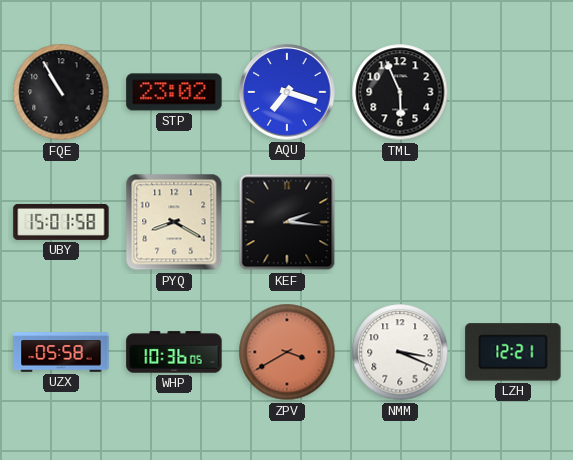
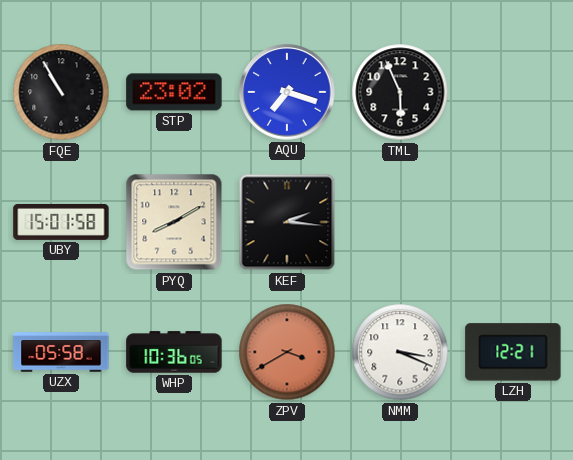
PYQ: 8:20 -> 8:10 (174, 222)
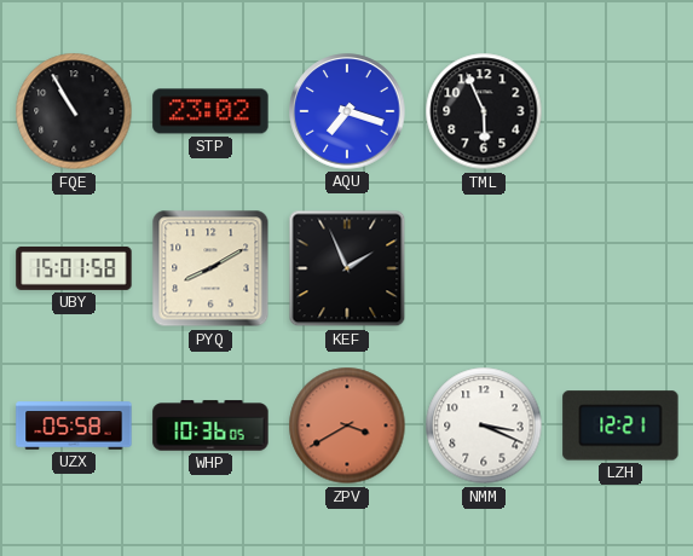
KEF: 2:16 -> 1:56 (347, 268)
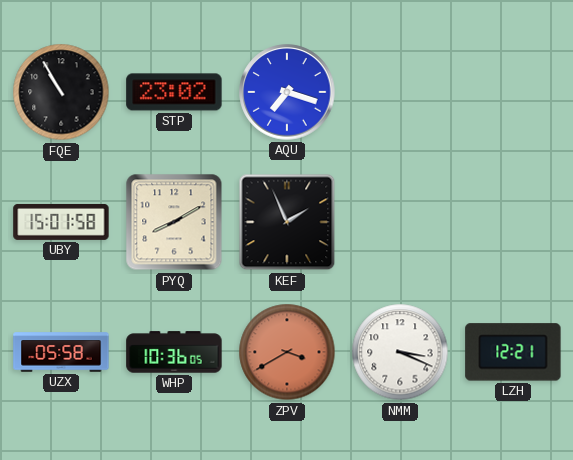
TML: 5:56 -> none (484, 111)
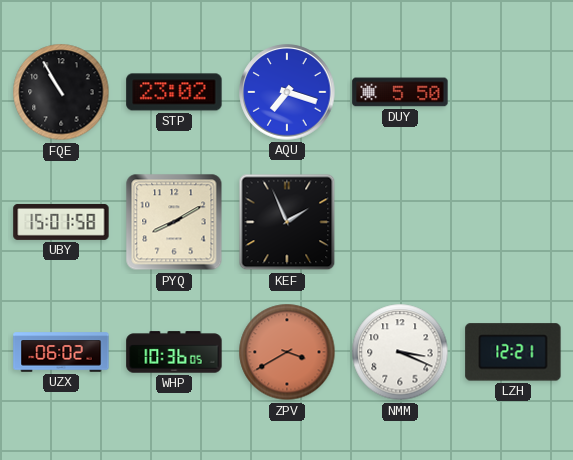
DUY: none -> 5:50 (400, 92)
UZX: 05:58 -> 06:02 (61, 352)
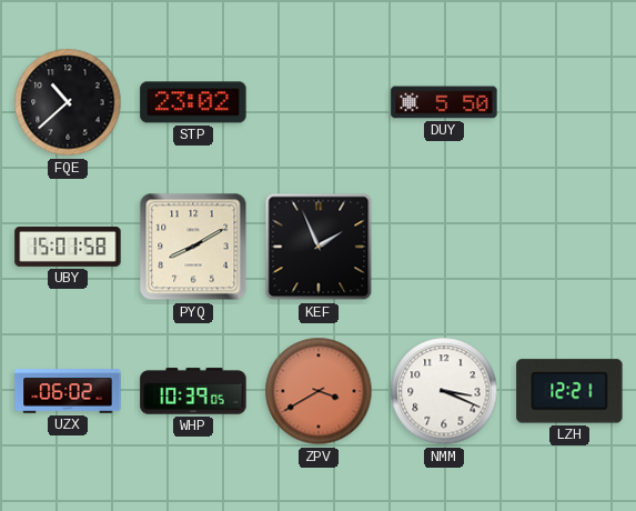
FQE: 10:55 -> 10:38 (68, 102)
AQU: 7:18 -> none (287, 92)
WHP: 10:36 -> 10:39 (193, 391)
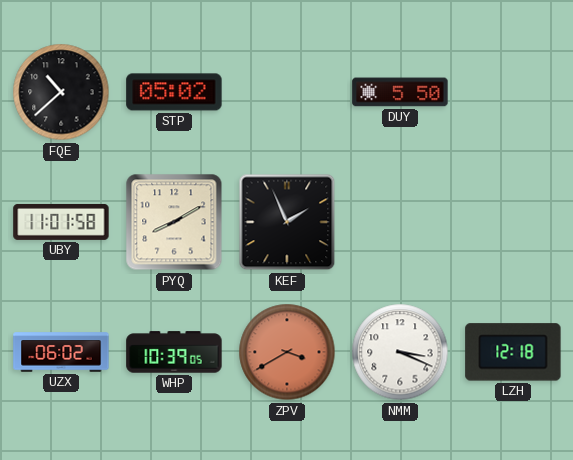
STP: 23:02 -> 05:02 (174, 92)
UBY: 15:01 -> 11:01 (61, 222)
LZH: 12:21 -> 12:18 (513, 352)
